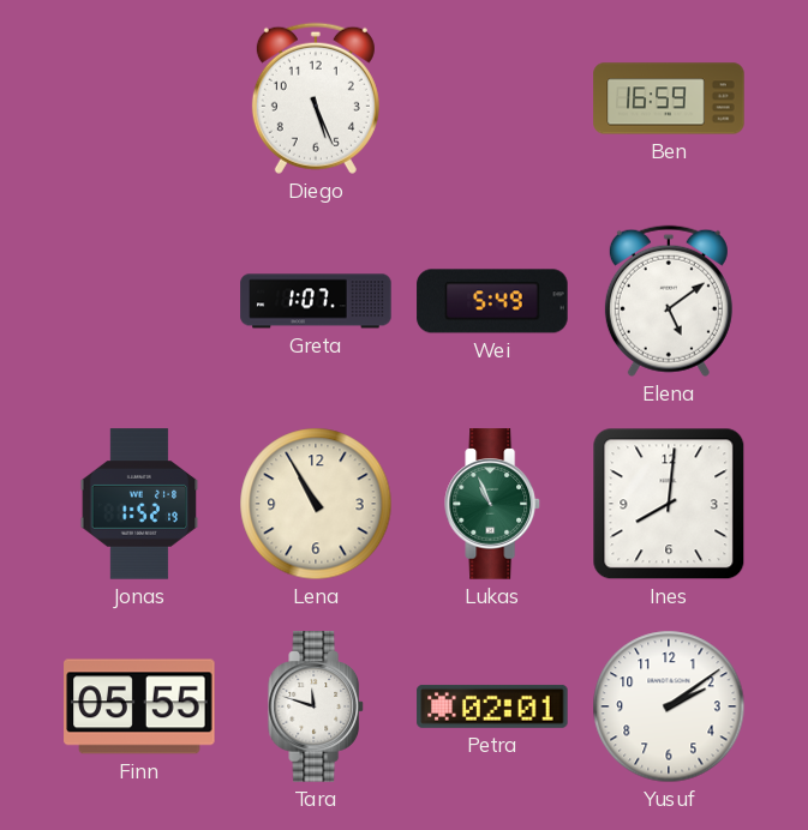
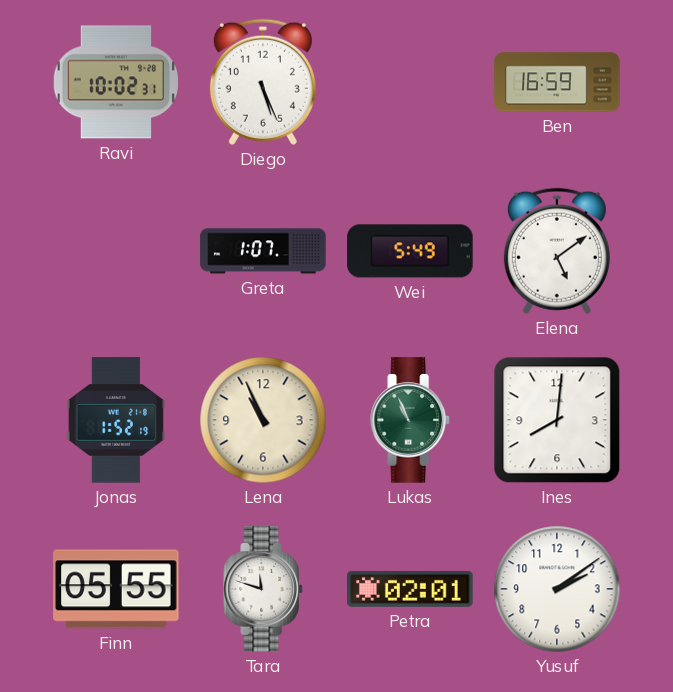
Ravi: none -> 10:02 (116, 82)
Lena: 10:55 -> 10:56 (263, 420)
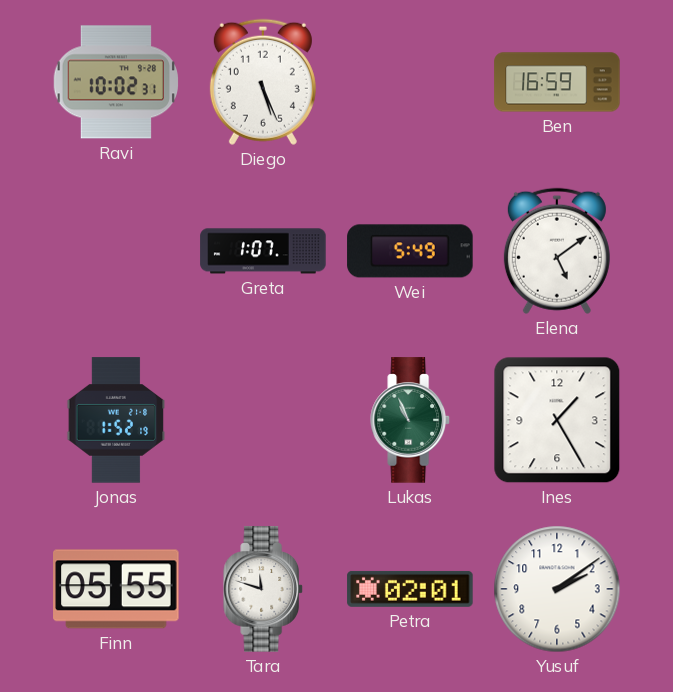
Lena: 10:56 -> none (263, 420)
Ines: 8:01 -> 1:25 (557, 420)
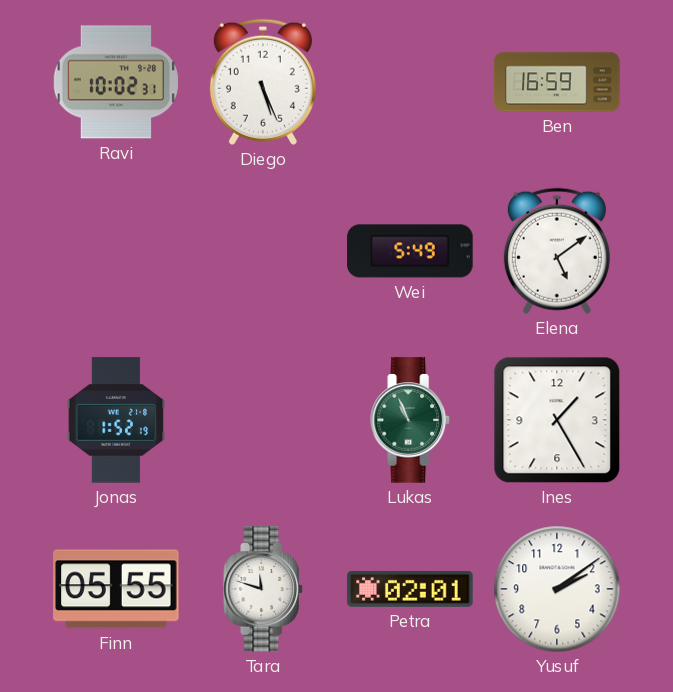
Greta: 1:07 -> none (263, 251)
